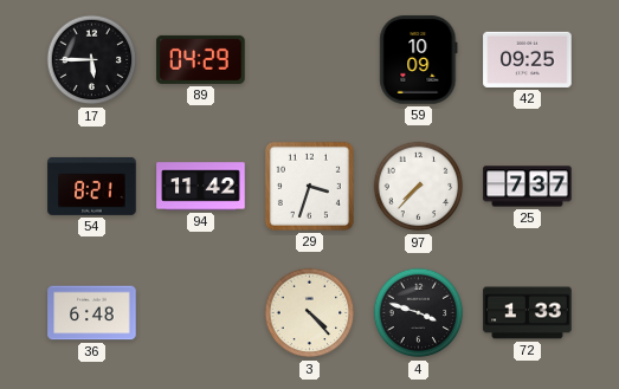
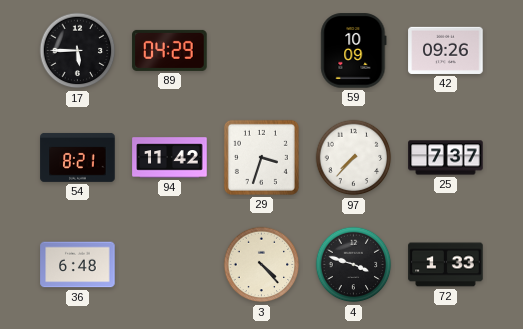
42: 09:25 -> 09:26 (446, 50)
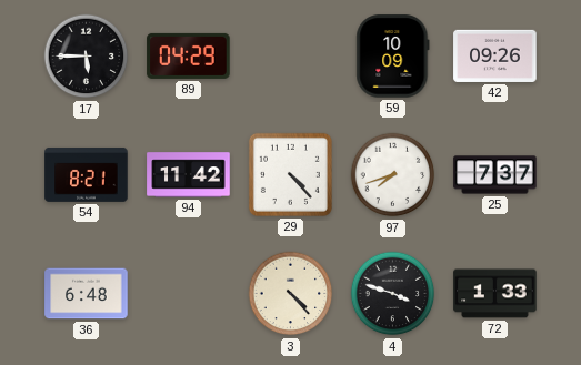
29: 3:33 -> 4:23 (290, 174)
97: 7:37 -> 7:42 (393, 175)
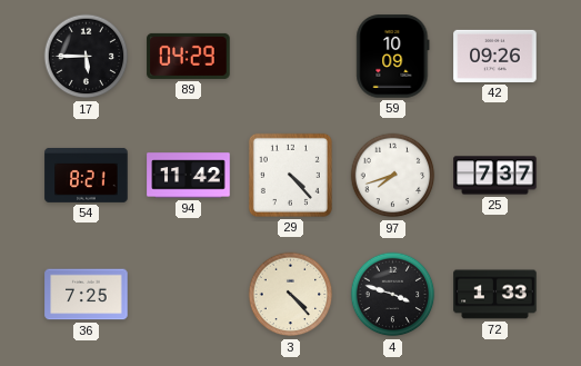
36: 6:48 -> 7:25 (87, 295)
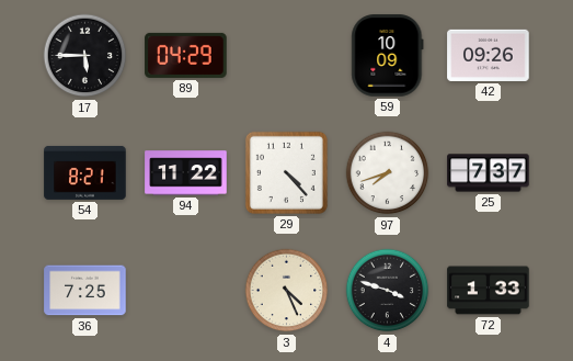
94: 11:42 -> 11:22 (186, 173)
3: 4:23 -> 4:26 (287, 291)
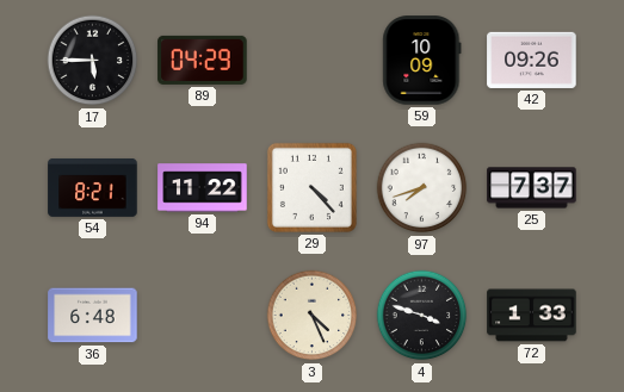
36: 7:25 -> 6:48 (93, 316)
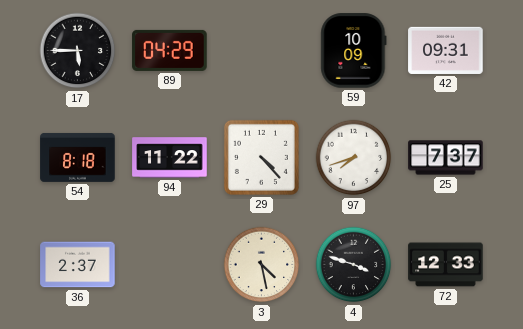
42: 09:26 -> 09:31 (446, 50)
54: 8:21 -> 8:18 (78, 157)
36: 6:48 -> 2:37 (78, 265)
3: 4:26 -> 4:28 (262, 265)
72: 1:33 -> 12:33 (446, 265)
